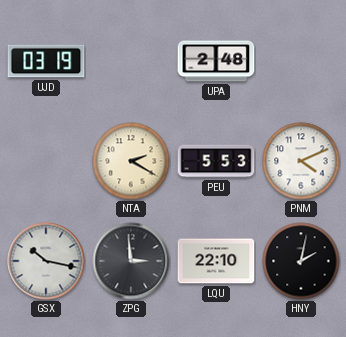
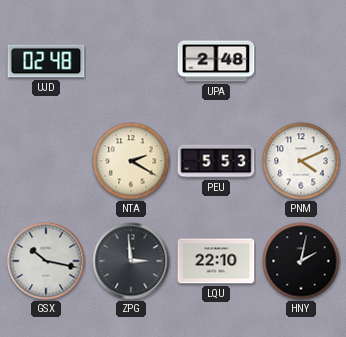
UJD: 03:19 -> 02:48 (46, 61)
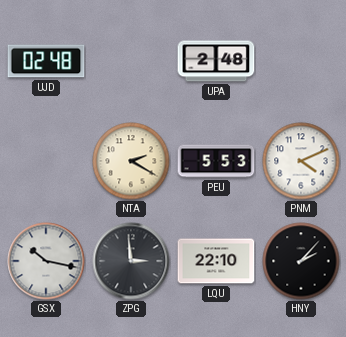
HNY: 2:02 -> 2:07 (301, 261)
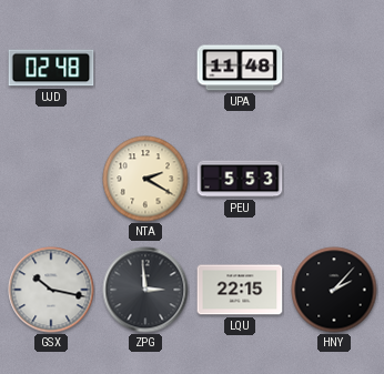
UPA: 2:48 -> 11:48 (240, 68)
PNM: 4:11 -> none (301, 161)
LQU: 22:10 -> 22:15 (240, 290)
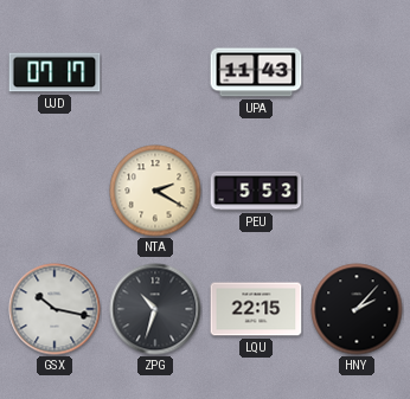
UJD: 02:48 -> 07:17 (55, 72)
UPA: 11:48 -> 11:43 (256, 72)
ZPG: 2:59 -> 10:33 (155, 309)
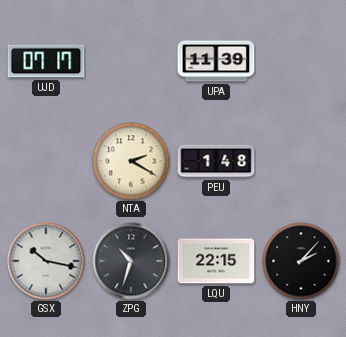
UPA: 11:43 -> 11:39 (216, 61)
PEU: 5:53 -> 1:48 (216, 161)
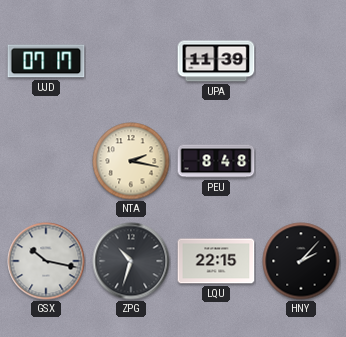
NTA: 2:20 -> 2:17 (131, 161)
PEU: 1:48 -> 8:48 (216, 161)
